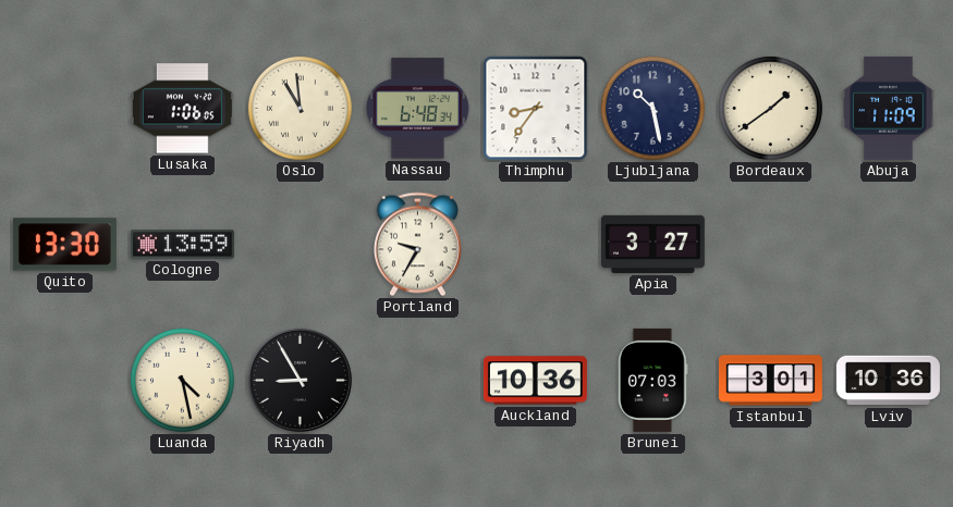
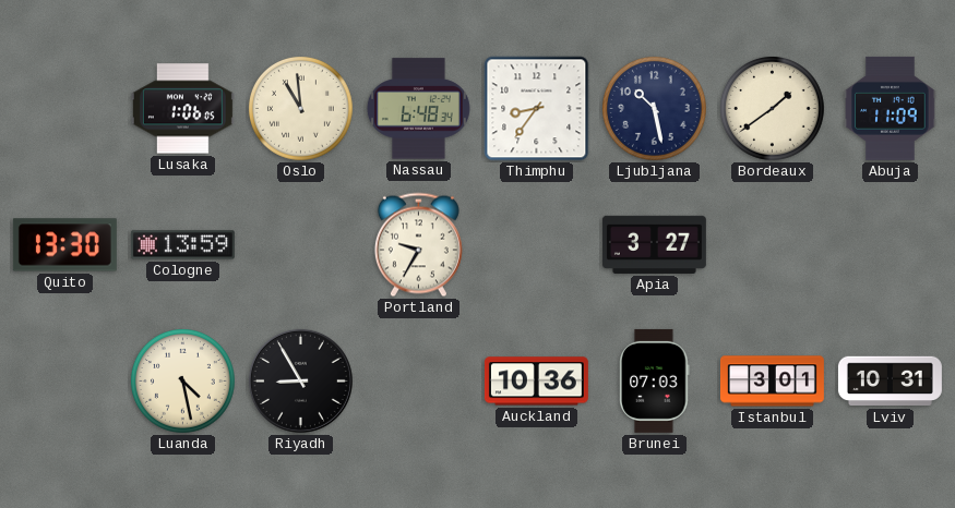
Lviv: 10:36 -> 10:31 (890, 382)
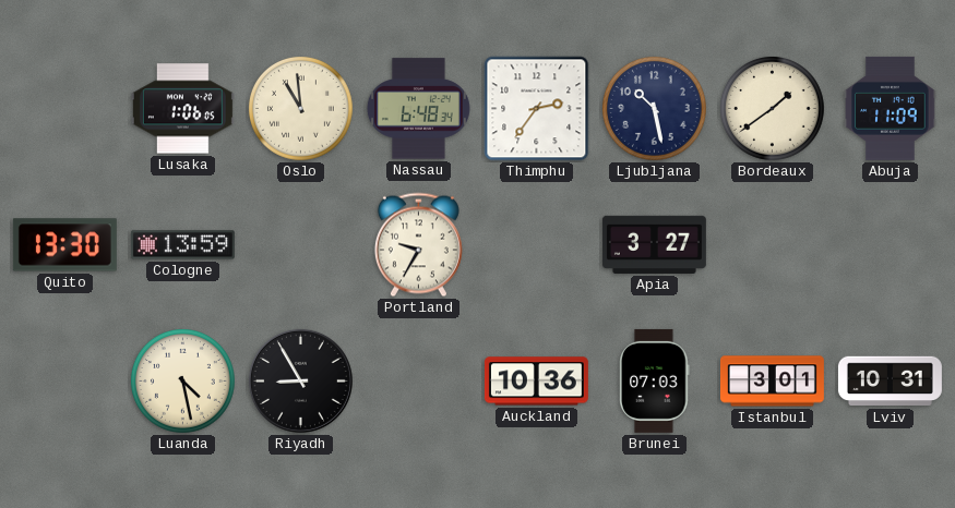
Thimphu: 8:36 -> 2:36 (537, 109)
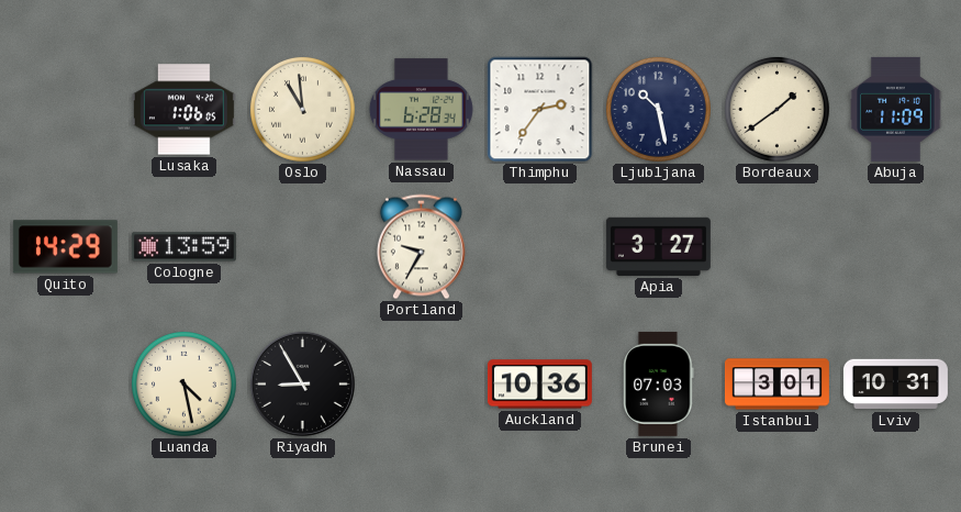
Nassau: 6:48 -> 6:28 (421, 110)
Quito: 13:30 -> 14:29 (65, 247)
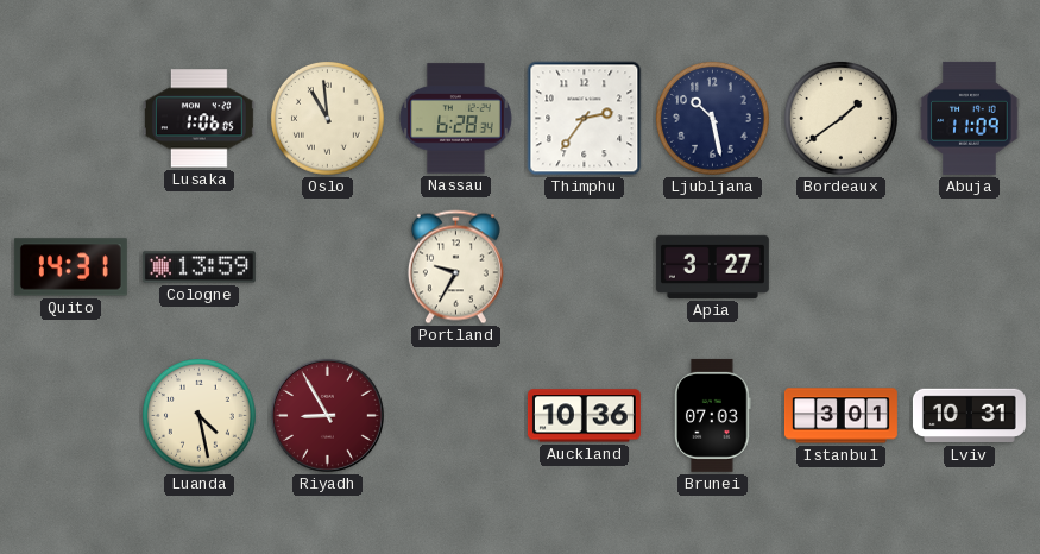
Quito: 14:29 -> 14:31 (70, 267)
Riyadh dial: black -> burgundy (327, 415)
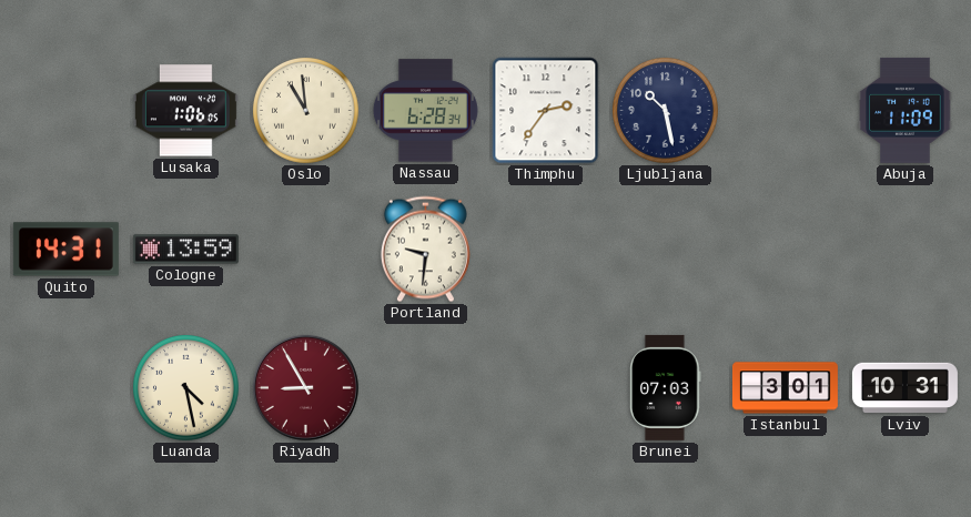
Bordeaux: 1:39 -> none (842, 119)
Portland: 9:35 -> 9:31 (425, 250)
Apia: 3:27 -> none (712, 266)
Auckland: 10:36 -> none (584, 416)
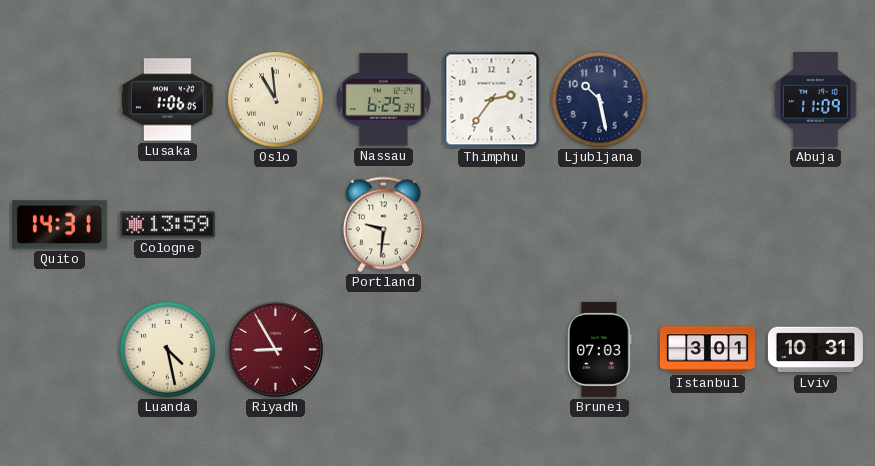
Nassau: 6:28 -> 6:25 (383, 100)
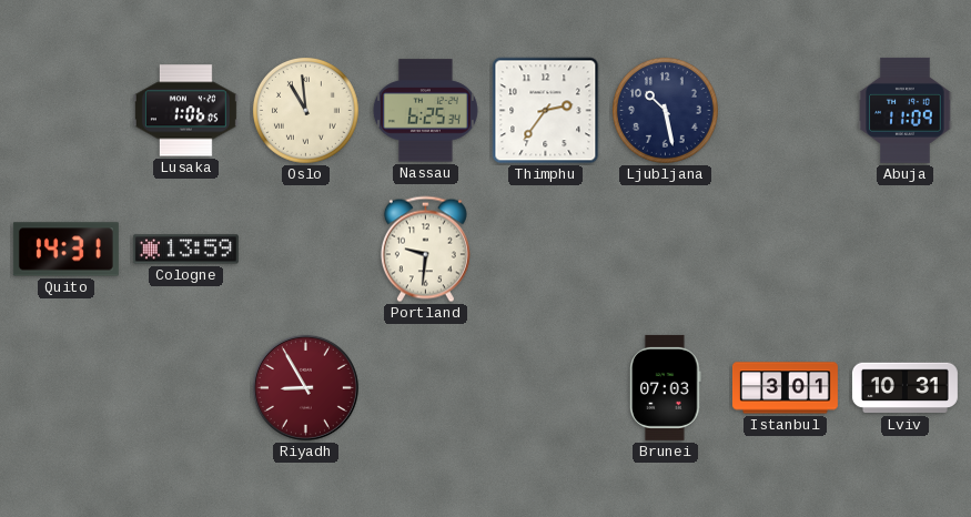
Luanda: 4:28 -> none (168, 350)
